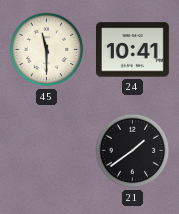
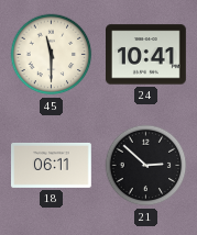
18: none -> 06:11 (52, 165)
21: 1:39 -> 2:52 (146, 166)
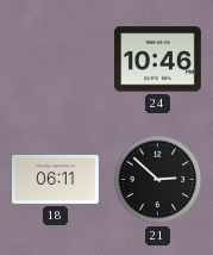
45: 11:30 -> none (52, 55)
24: 10:41 -> 10:46 (158, 60)
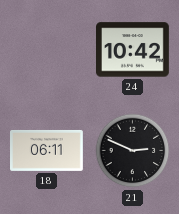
24: 10:46 -> 10:42 (133, 50)
21: 2:52 -> 2:49 (133, 151)
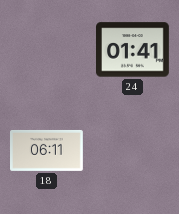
24: 10:42 -> 01:41 (133, 50)
21: 2:49 -> none (133, 151)
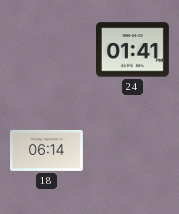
18: 06:11 -> 06:14 (47, 150)
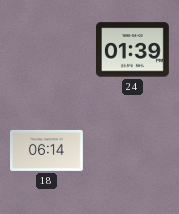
24: 01:41 -> 01:39 (133, 50)
